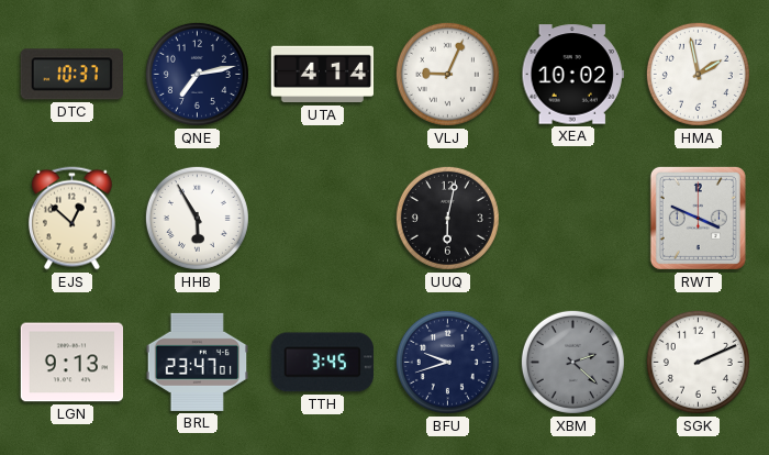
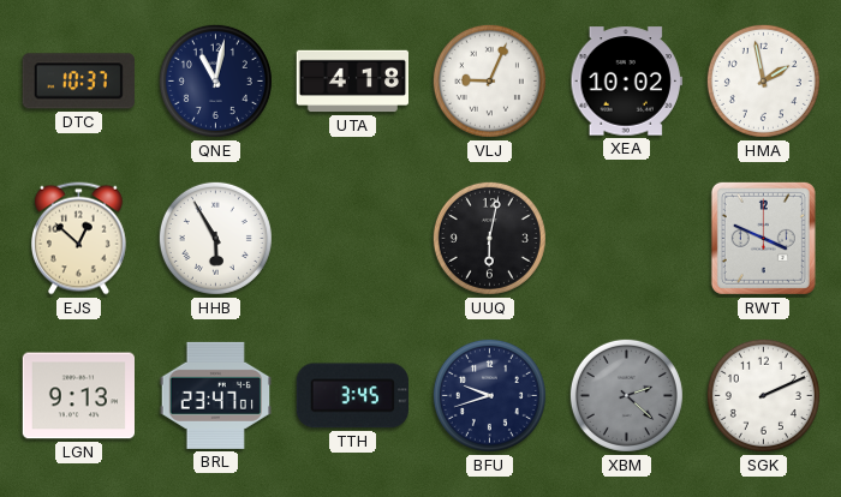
QNE: 7:13 -> 11:02 (215, 80)
UTA: 4:14 -> 4:18 (353, 82)
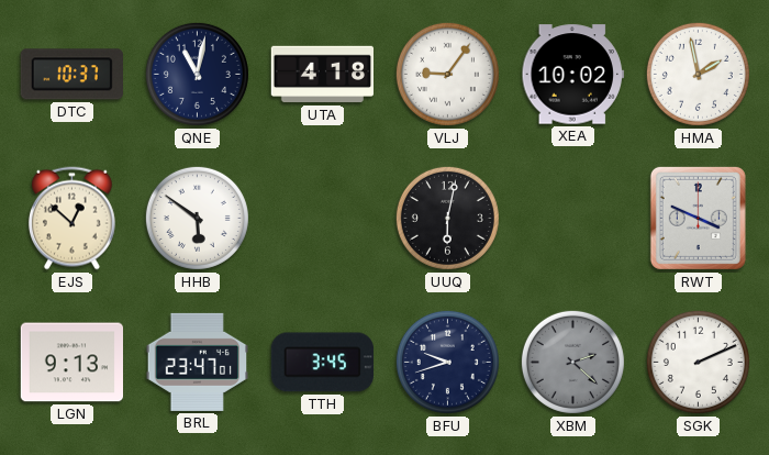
VLJ: 9:04 -> 9:06 (447, 74)
HHB: 5:55 -> 5:51 (197, 218)
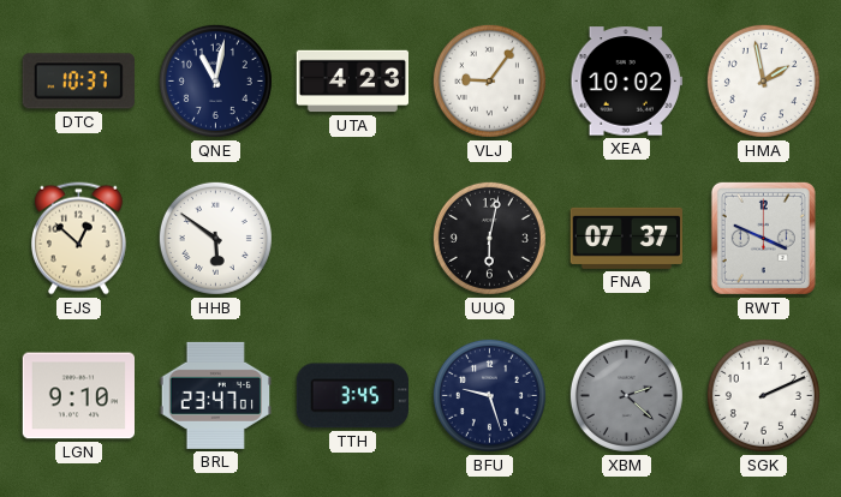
UTA: 4:18 -> 4:23 (353, 82)
FNA: none -> 07:37 (627, 238)
LGN: 9:13 -> 9:10 (78, 396)
BFU: 9:42 -> 9:27 (489, 395)
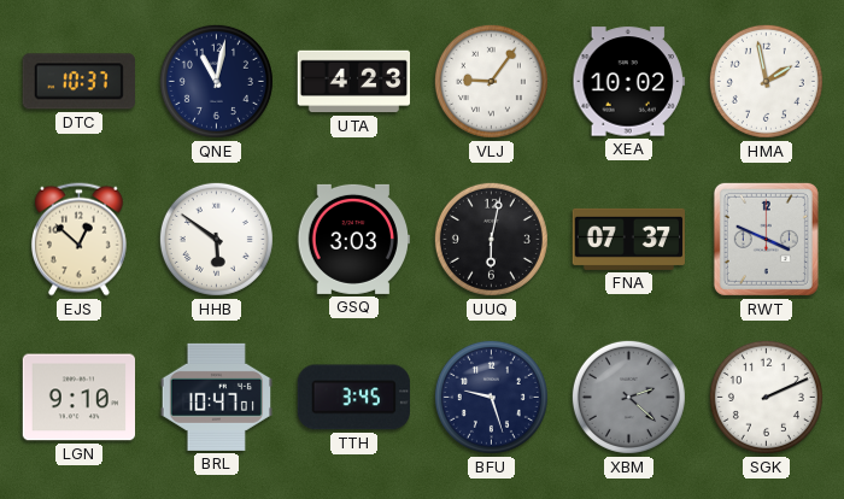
GSQ: none -> 3:03 (353, 239)
BRL: 23:47 -> 10:47 (216, 397)
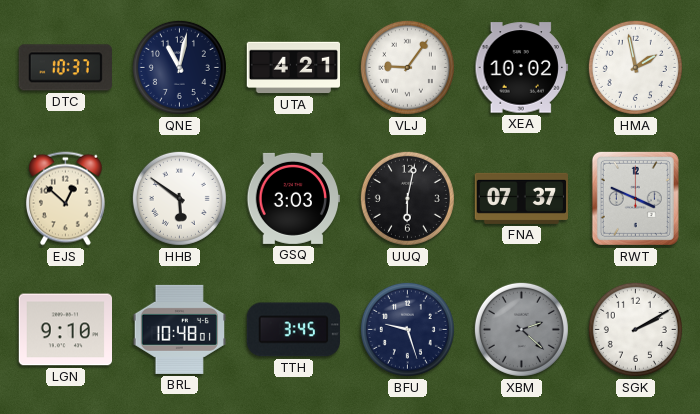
UTA: 4:23 -> 4:21 (294, 68)
BRL: 10:47 -> 10:48 (179, 329)
SGK: 2:11 -> 2:10 (635, 329)
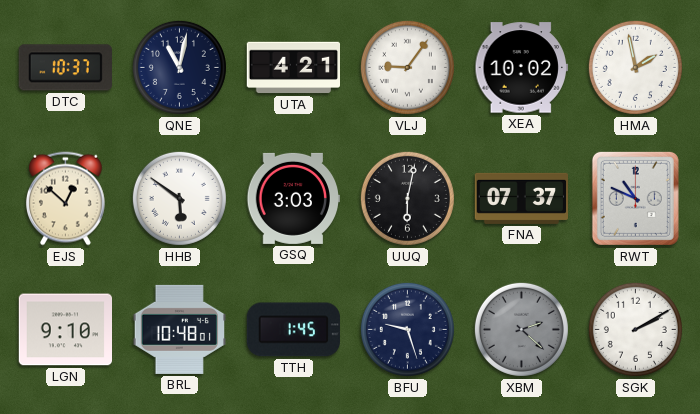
RWT: 3:49 -> 10:49 (635, 198)
TTH: 3:45 -> 1:45 (293, 330)
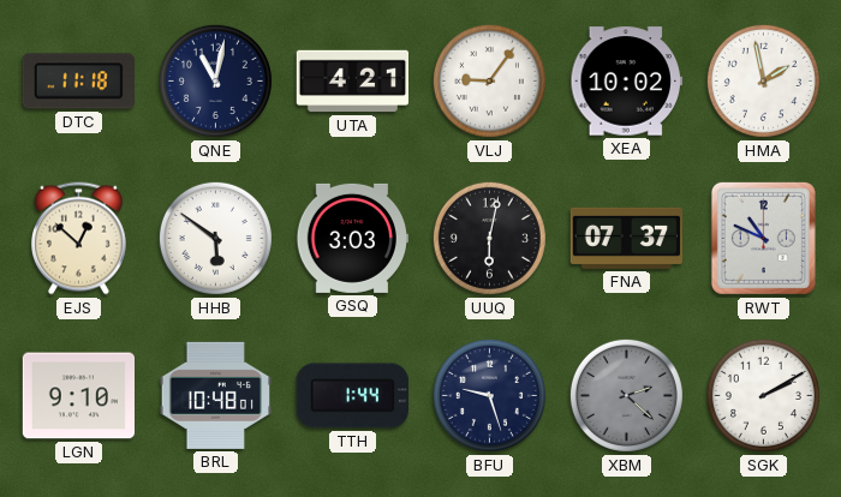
DTC: 10:37 -> 11:18 (78, 82)
TTH: 1:45 -> 1:44 (352, 396)
